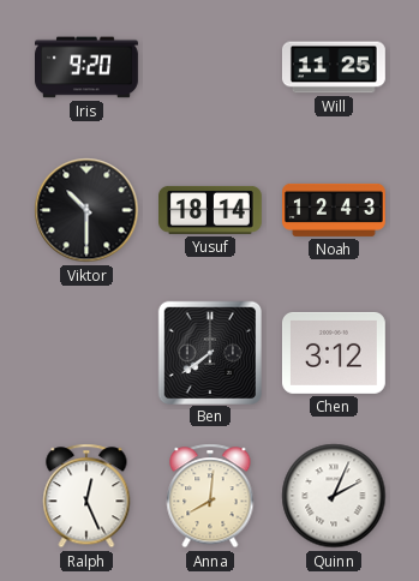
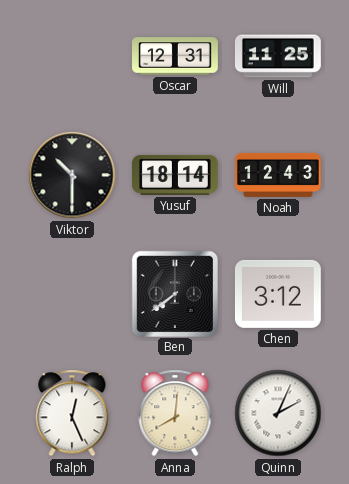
Iris: 9:20 -> none (88, 67)
Oscar: none -> 12:31 (176, 56)
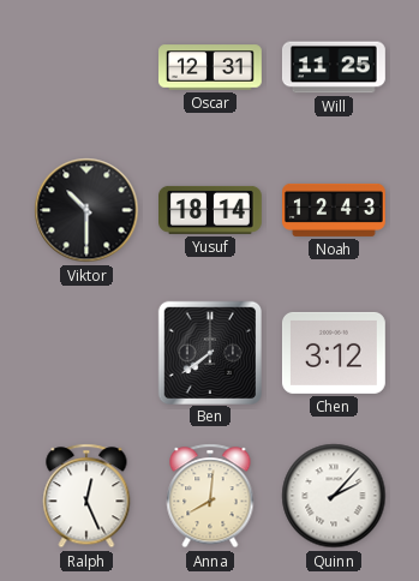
Quinn: 2:04 -> 2:07 (334, 496)
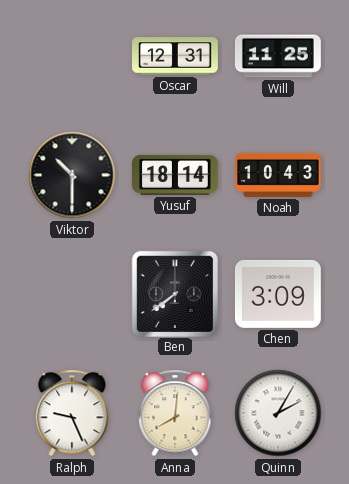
Noah: 12:43 -> 10:43 (279, 175)
Chen: 3:12 -> 3:09 (278, 294)
Ralph: 12:26 -> 9:26 (72, 413)
Quinn: 2:07 -> 2:05 (278, 413)
